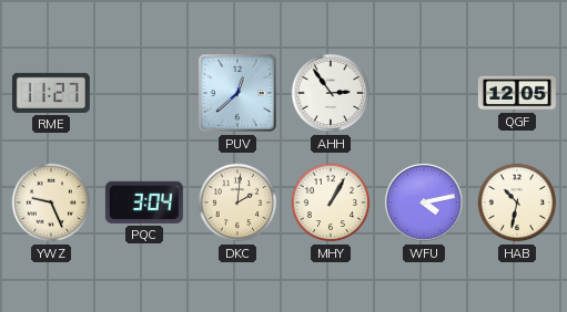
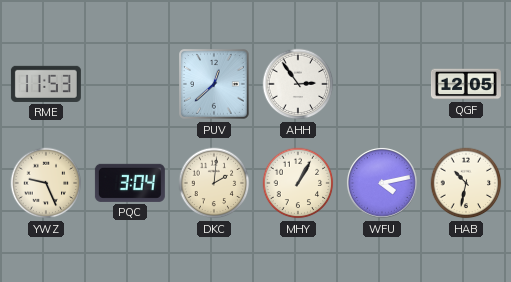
RME: 11:27 -> 11:53 (46, 84)
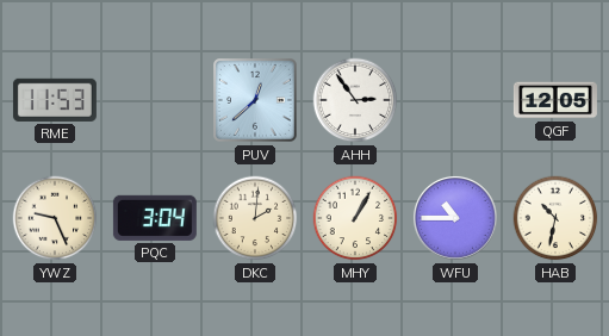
WFU: 4:13 -> 10:45 (455, 218)
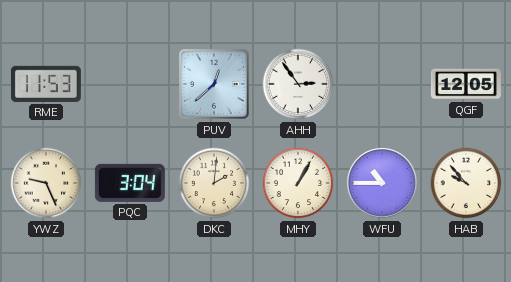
HAB: 10:32 -> 9:53 (466, 183)
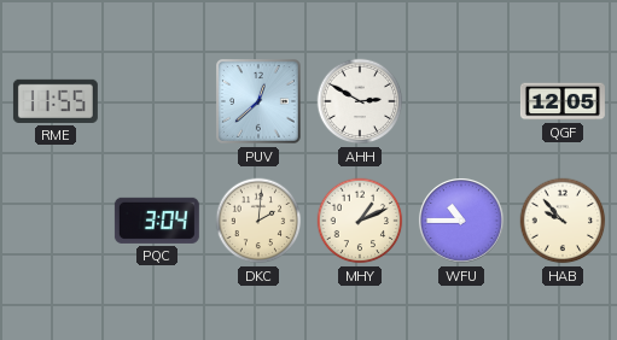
RME: 11:53 -> 11:55 (56, 101)
AHH: 2:54 -> 2:50 (360, 101)
YWZ: 9:26 -> none (46, 183)
MHY: 1:05 -> 1:11 (360, 221)
